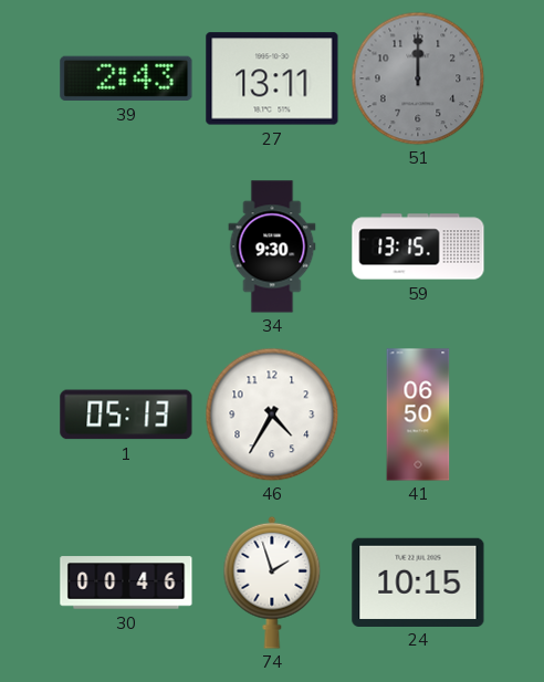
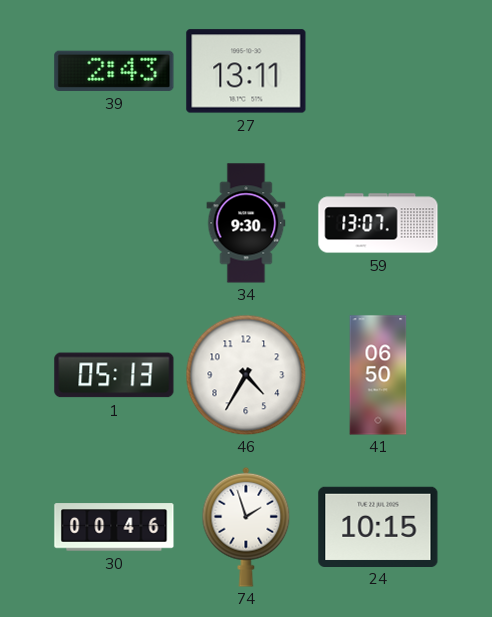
51: 12:00 -> none (418, 78)
59: 13:15 -> 13:07 (378, 223)
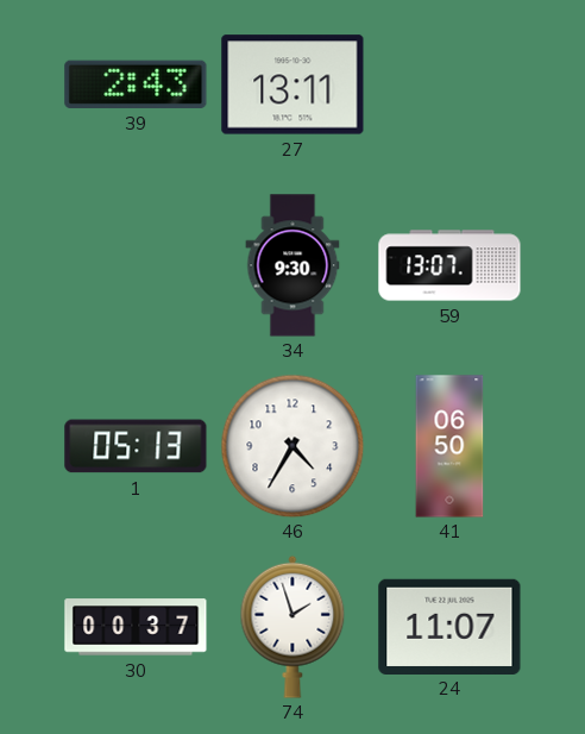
30: 00:46 -> 00:37 (136, 627)
24: 10:15 -> 11:07 (449, 626)
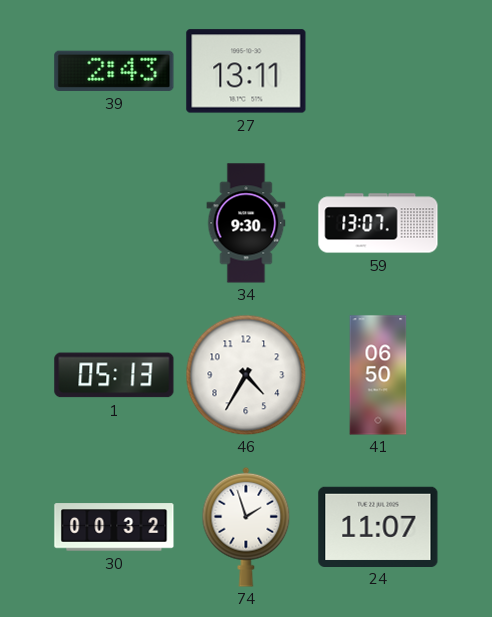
30: 00:37 -> 00:32 (114, 527)
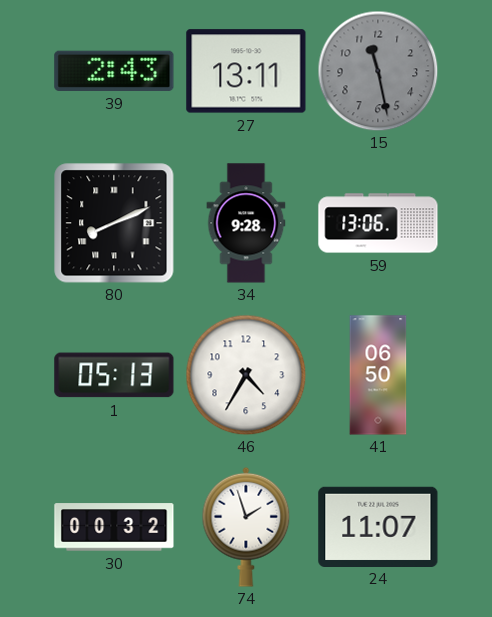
15: none -> 11:28 (378, 71)
80: none -> 8:11 (114, 223)
34: 9:30 -> 9:28 (246, 223)
59: 13:07 -> 13:06 (378, 223)
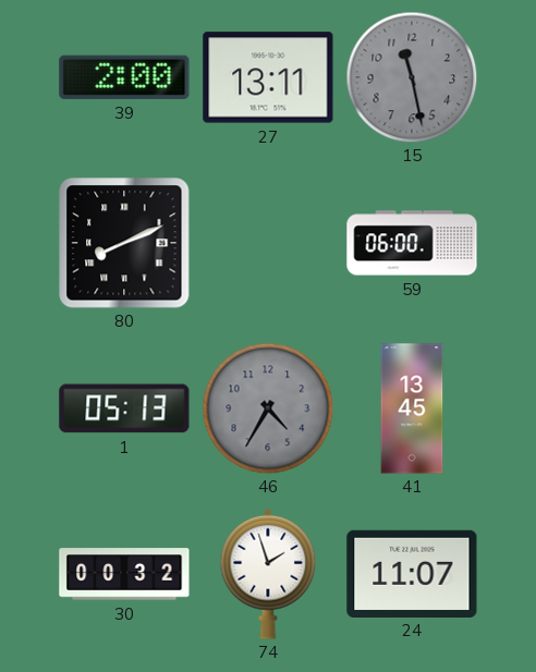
39: 2:43 -> 2:00 (124, 77)
34: 9:28 -> none (246, 223)
59: 13:06 -> 06:00 (412, 243)
46 dial: white -> grey (268, 408)
41: 06:50 -> 13:45 (412, 408)
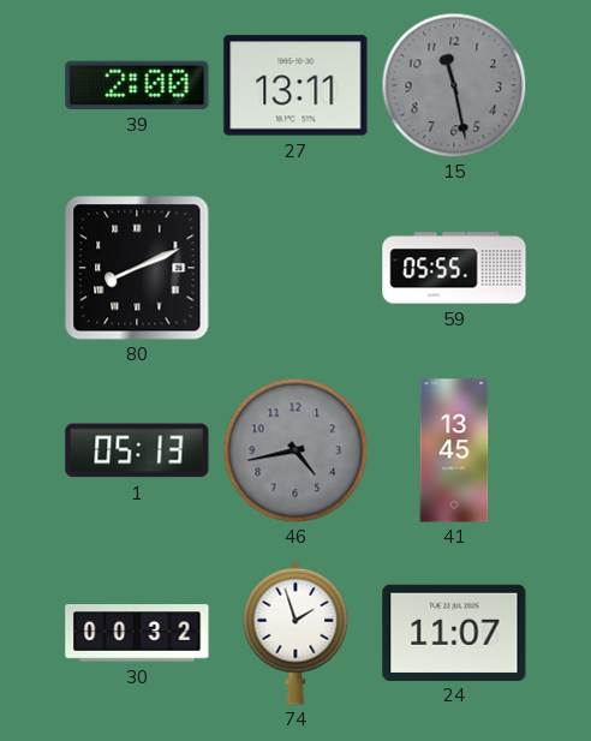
59: 06:00 -> 05:55 (454, 268)
46: 4:35 -> 4:43 (295, 450)
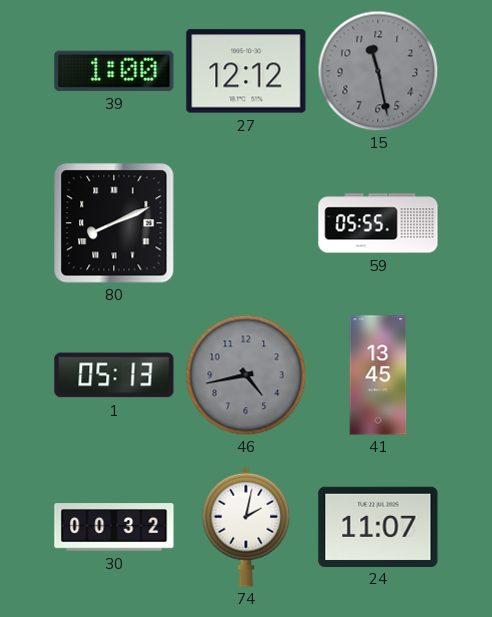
39: 2:00 -> 1:00 (114, 71)
27: 13:11 -> 12:12 (246, 71)
74: 1:57 -> 2:02 (246, 527)
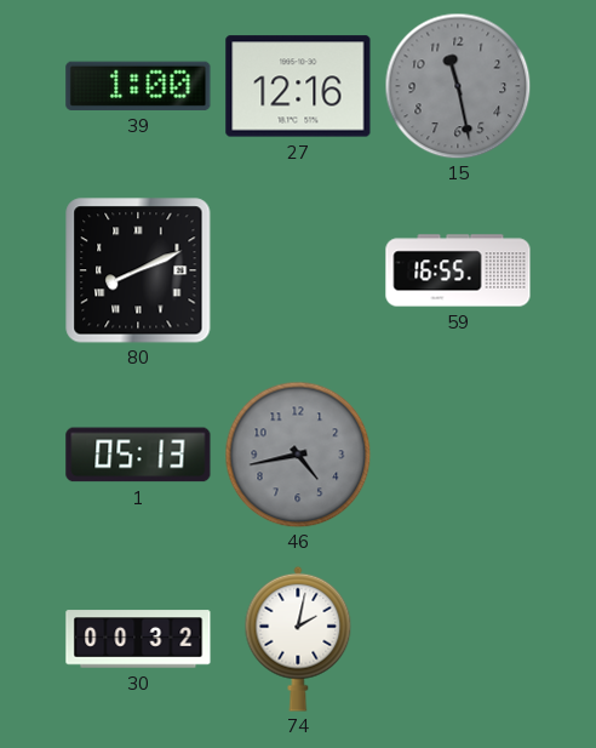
27: 12:12 -> 12:16 (298, 86)
59: 05:55 -> 16:55 (458, 270)
41: 13:45 -> none (378, 375)
24: 11:07 -> none (378, 526)
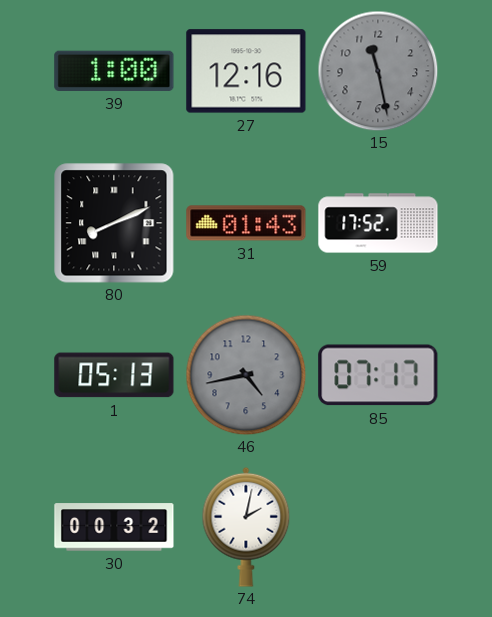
31: none -> 01:43 (246, 223)
59: 16:55 -> 17:52 (378, 223)
85: none -> 07:17 (378, 375)
